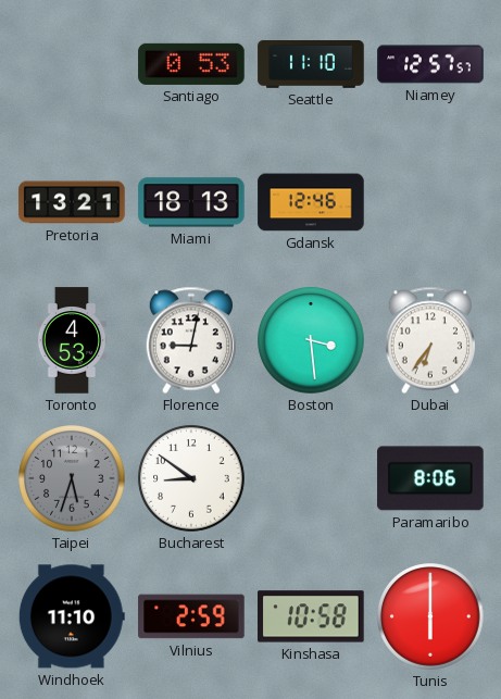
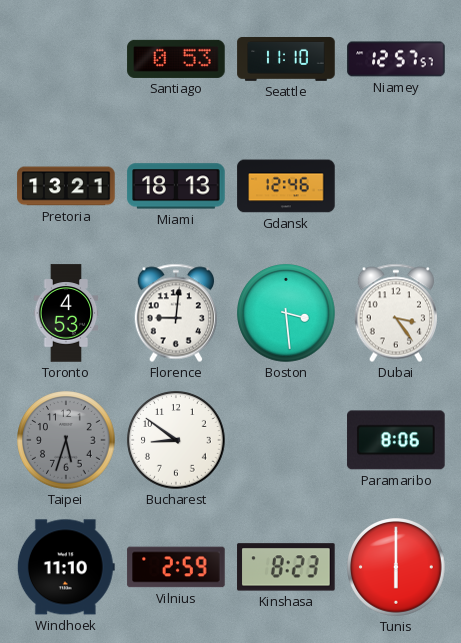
Florence: 9:02 -> 9:01 (175, 313)
Dubai: 6:36 -> 3:24 (395, 313)
Kinshasa: 10:58 -> 8:23 (286, 567)
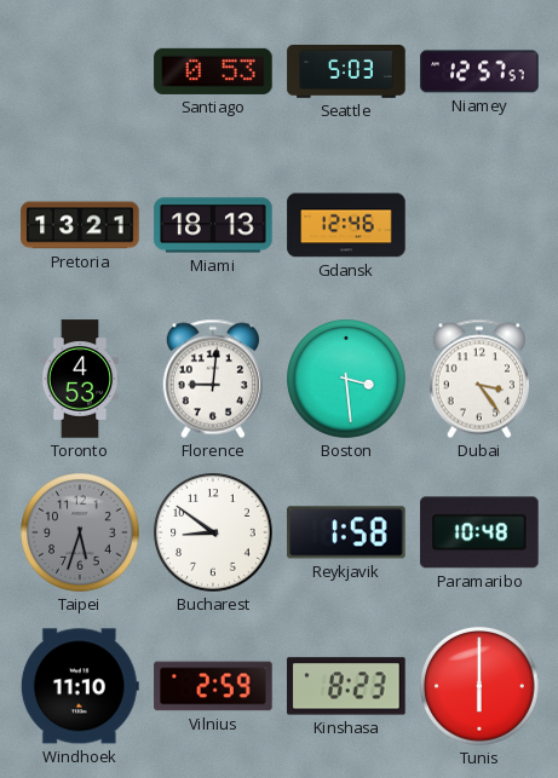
Seattle: 11:10 -> 5:03 (346, 73)
Reykjavik: none -> 1:58 (346, 532)
Paramaribo: 8:06 -> 10:48 (479, 532)
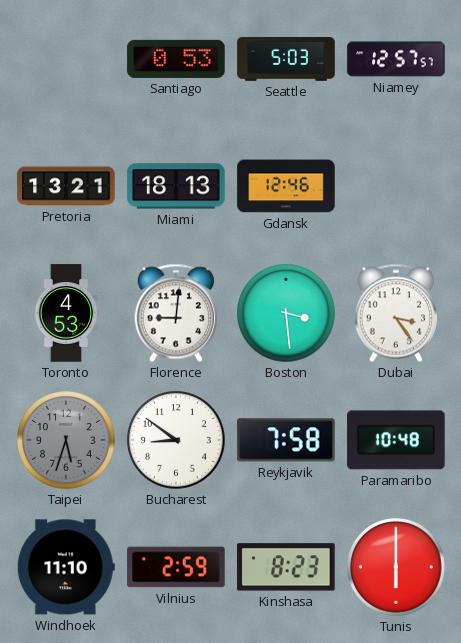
Reykjavik: 1:58 -> 7:58 (286, 440)
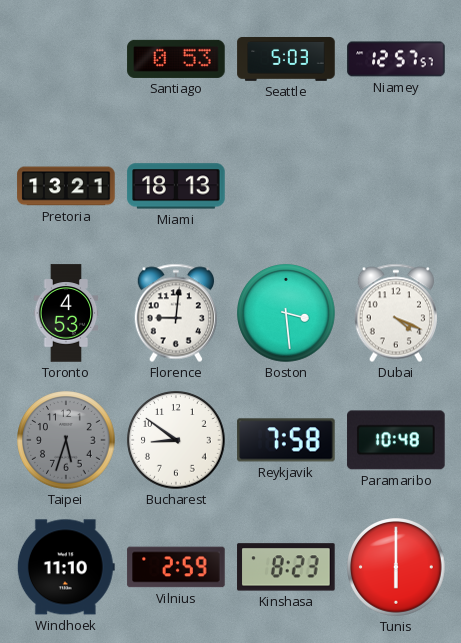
Gdansk: 12:46 -> none (286, 186)
Dubai: 3:24 -> 4:19 (395, 313)
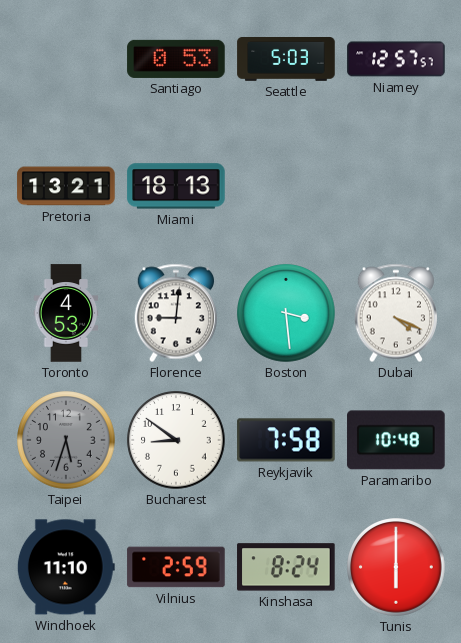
Kinshasa: 8:23 -> 8:24 (286, 567)
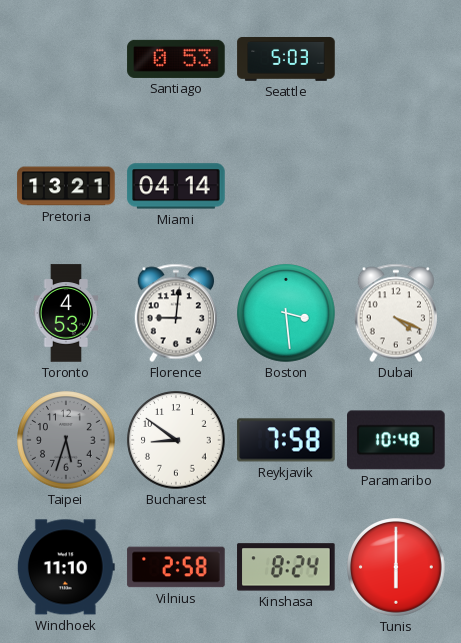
Niamey: 12:57 -> none (396, 59)
Miami: 18:13 -> 04:14 (176, 186)
Vilnius: 2:59 -> 2:58 (176, 567)
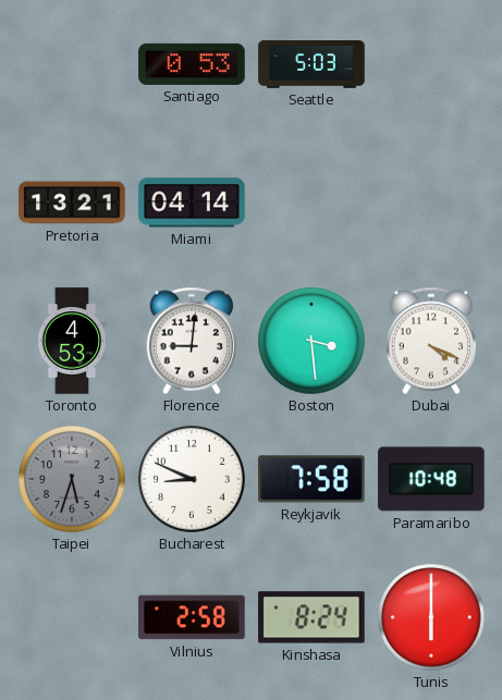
Bucharest: 8:51 -> 8:49 (192, 479)
Windhoek: 11:10 -> none (66, 567)
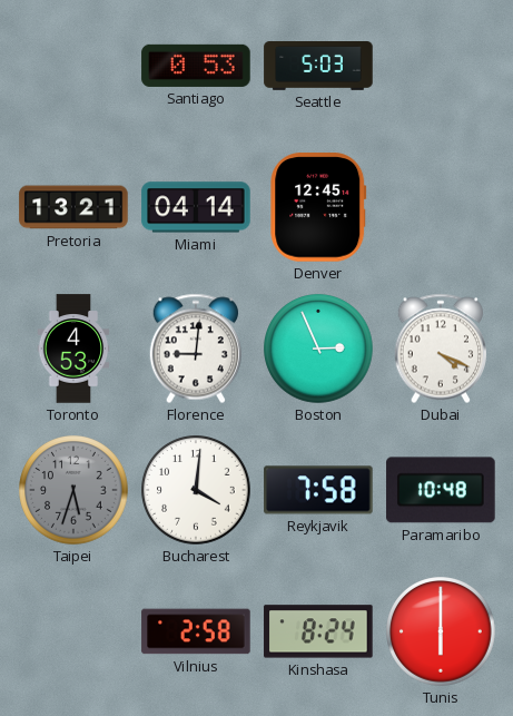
Denver: none -> 12:45 (318, 207)
Boston: 3:29 -> 2:56 (318, 349)
Bucharest: 8:49 -> 4:01 (196, 490)
